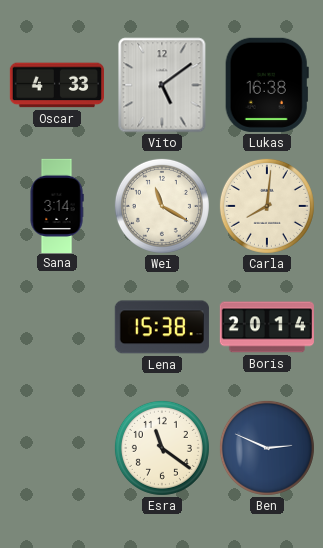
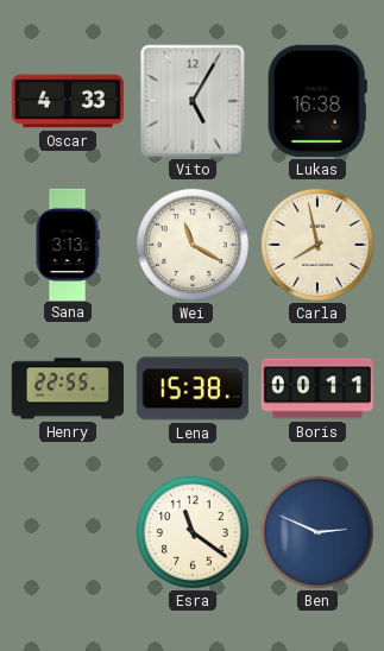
Vito: 5:09 -> 5:05 (193, 101)
Sana: 3:14 -> 3:13 (68, 244)
Carla: 8:01 -> 7:58 (317, 245)
Henry: none -> 22:55 (68, 388)
Boris: 20:14 -> 00:11 (317, 388)
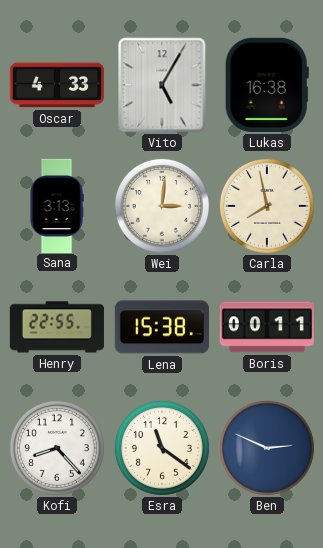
Wei: 11:20 -> 3:01 (162, 206)
Kofi: none -> 8:23 (57, 448)
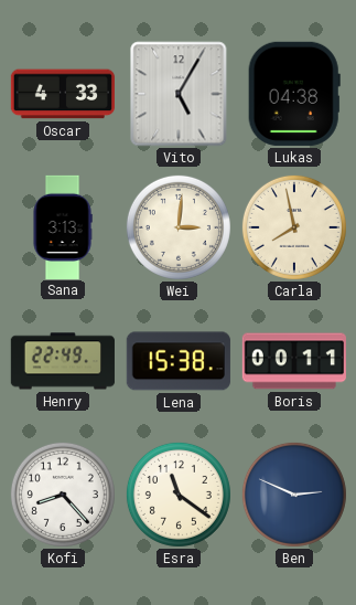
Lukas: 16:38 -> 04:38 (294, 94)
Henry: 22:55 -> 22:49 (63, 361)
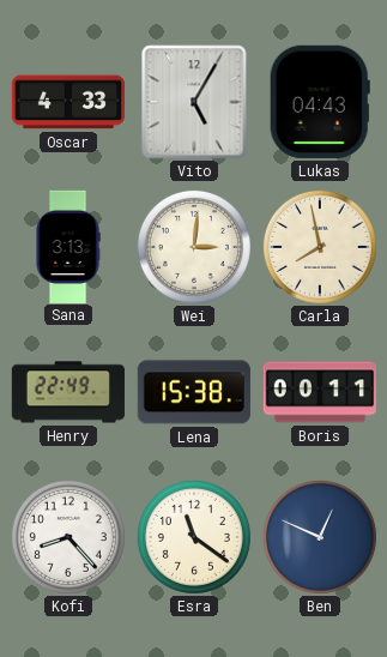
Lukas: 04:38 -> 04:43 (320, 102)
Ben: 2:49 -> 12:49 (320, 537)
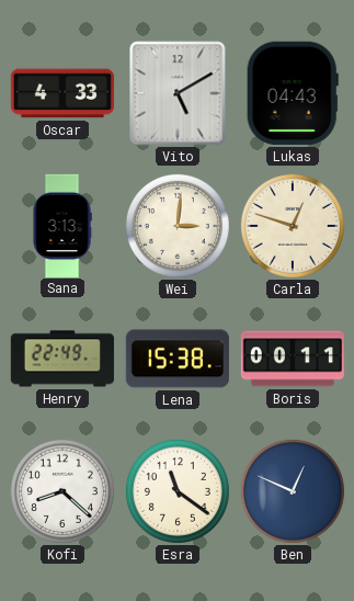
Vito: 5:05 -> 5:10 (178, 93)
Carla: 7:58 -> 12:48 (293, 226)
Kofi: 8:23 -> 8:22 (62, 491)
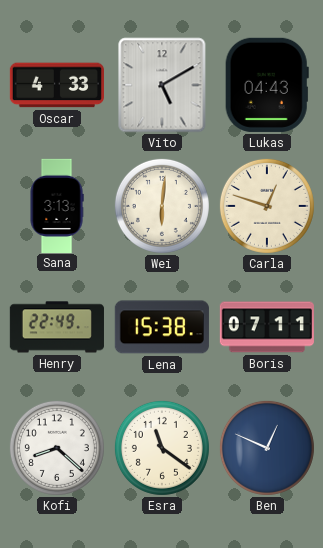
Wei: 3:01 -> 6:01 (162, 206)
Boris: 00:11 -> 07:11 (267, 327)
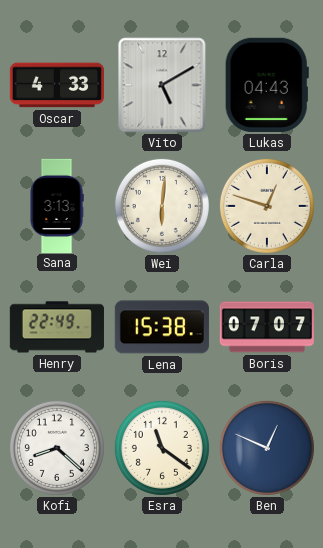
Boris: 07:11 -> 07:07 (267, 327)
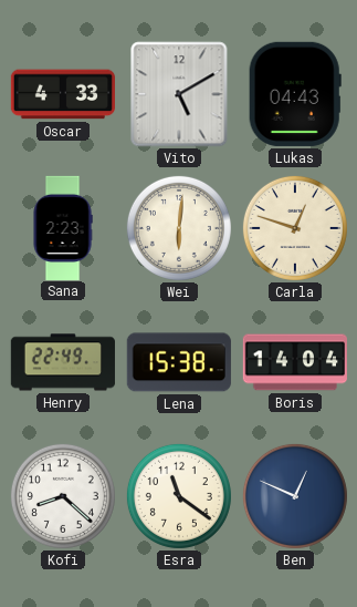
Sana: 3:13 -> 2:23 (63, 227)
Boris: 07:07 -> 14:04 (295, 362)
